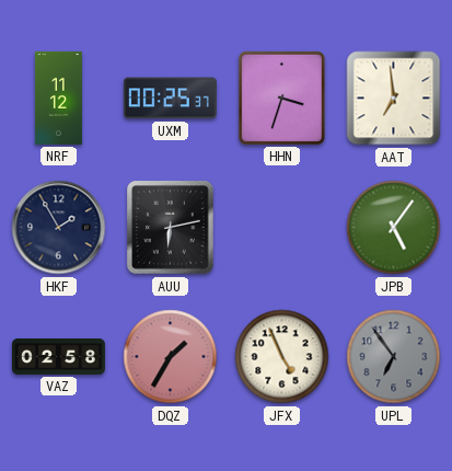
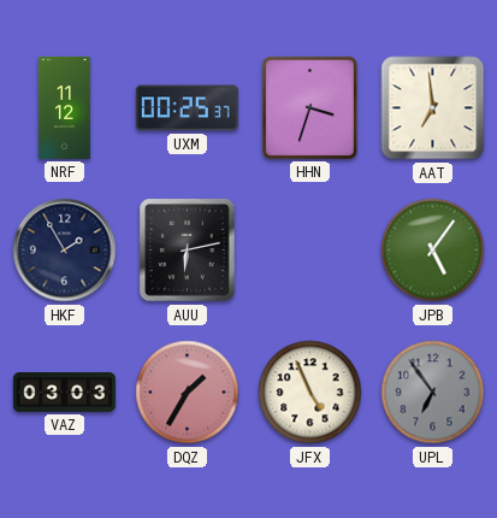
VAZ: 02:58 -> 03:03 (64, 393)
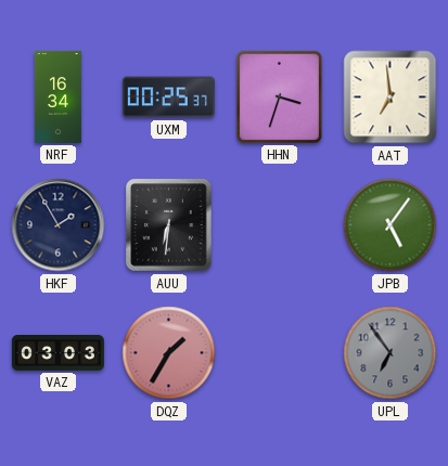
NRF: 11:12 -> 16:34 (57, 96)
AUU: 6:13 -> 6:31 (169, 225)
JFX: 4:56 -> none (310, 393)
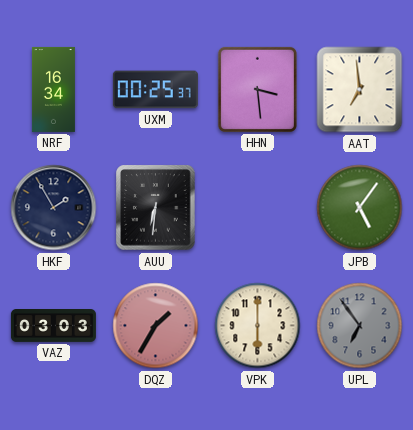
HHN: 3:33 -> 3:29 (257, 89)
VPK: none -> 6:00 (258, 326)
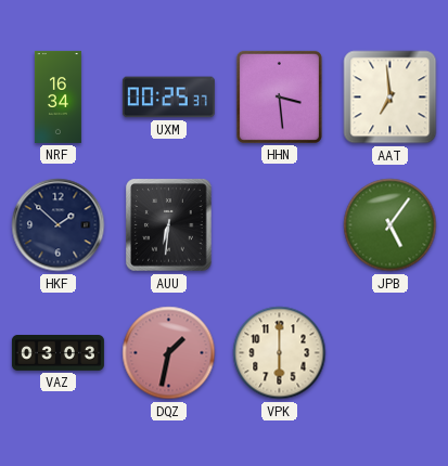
HKF: 1:55 -> 1:52 (59, 225)
DQZ: 1:35 -> 1:32 (169, 353)
UPL: 6:54 -> none (360, 326)
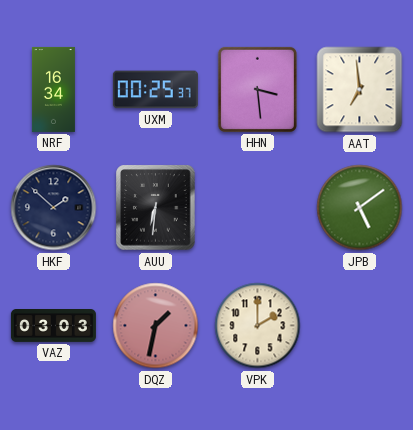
JPB: 5:06 -> 5:09 (360, 208)
VPK: 6:00 -> 2:00 (258, 326)
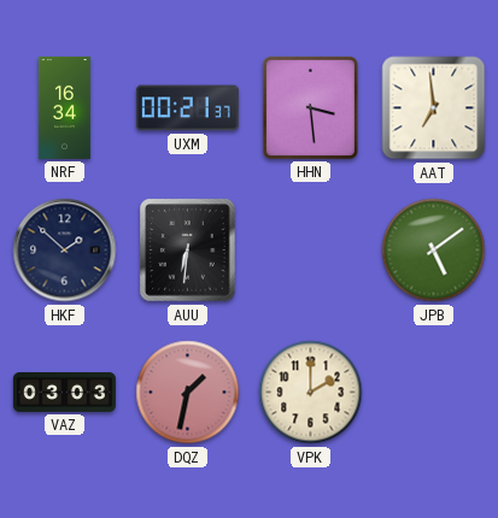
UXM: 00:25 -> 00:21 (187, 108)
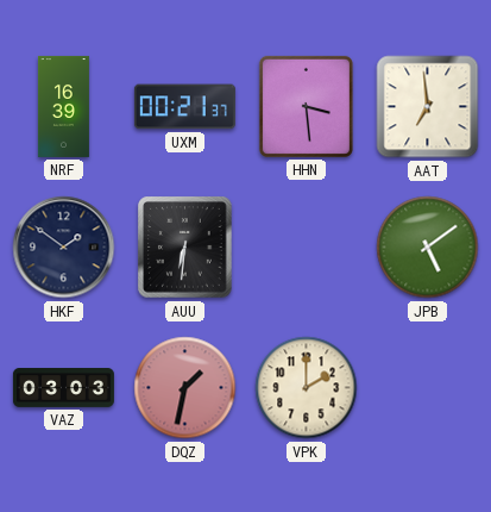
NRF: 16:34 -> 16:39 (63, 106)
HKF: 1:52 -> 1:51 (64, 248)
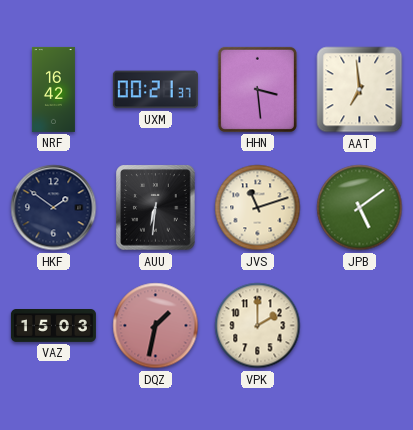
NRF: 16:39 -> 16:42 (53, 89)
JVS: none -> 11:12 (258, 208)
VAZ: 03:03 -> 15:03 (53, 326)
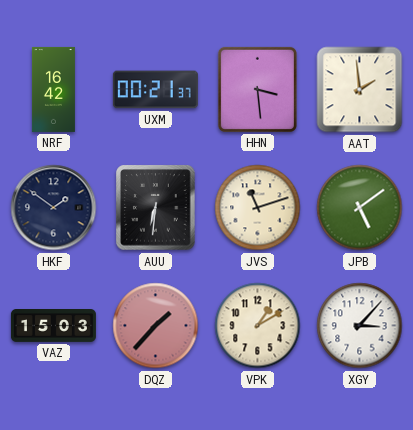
AAT: 6:59 -> 1:59 (360, 90)
DQZ: 1:32 -> 1:37 (156, 326)
VPK: 2:00 -> 1:10 (258, 326)
XGY: none -> 3:07 (360, 326)
